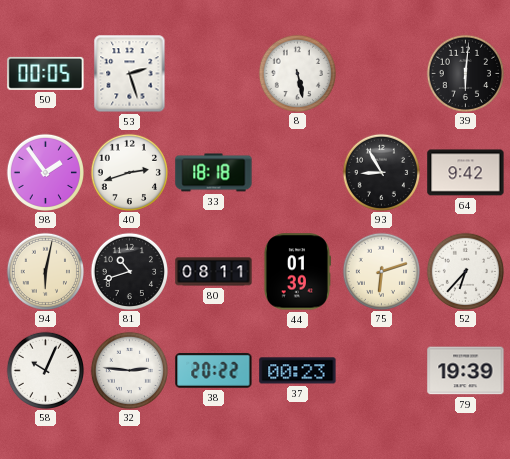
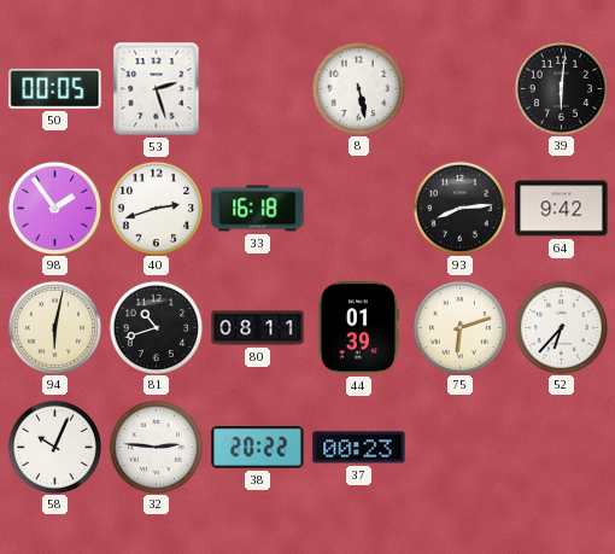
33: 18:18 -> 16:18 (258, 209)
93: 8:55 -> 8:14 (459, 208)
79: 19:39 -> none (466, 371)
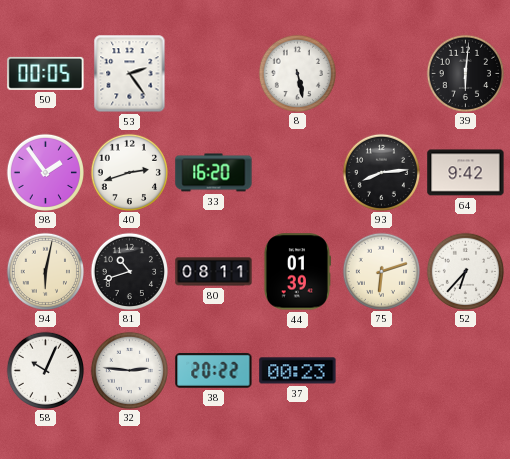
53: 2:27 -> 2:24 (130, 74)
33: 16:18 -> 16:20 (214, 173)
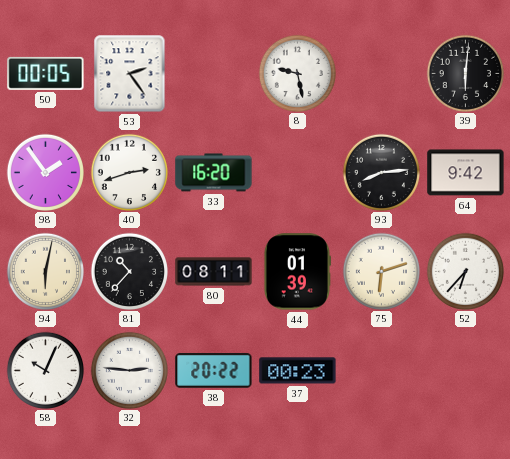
8: 5:28 -> 9:28 (297, 73)
81: 10:42 -> 10:37 (129, 271)
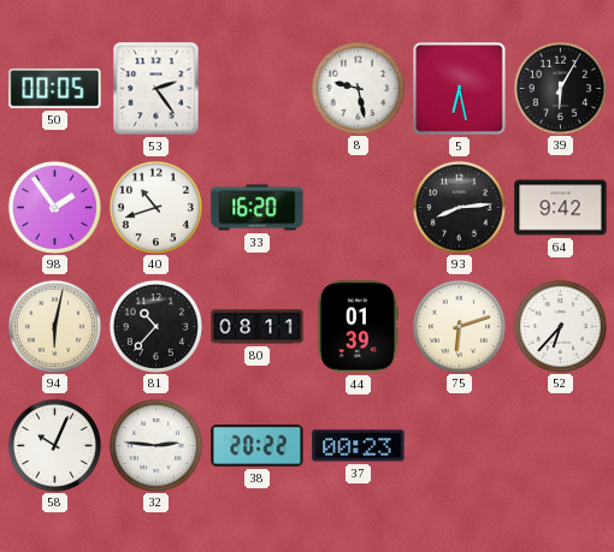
5: none -> 6:28 (460, 89)
39: 6:01 -> 6:05 (560, 88)
40: 2:42 -> 10:42 (155, 207)
